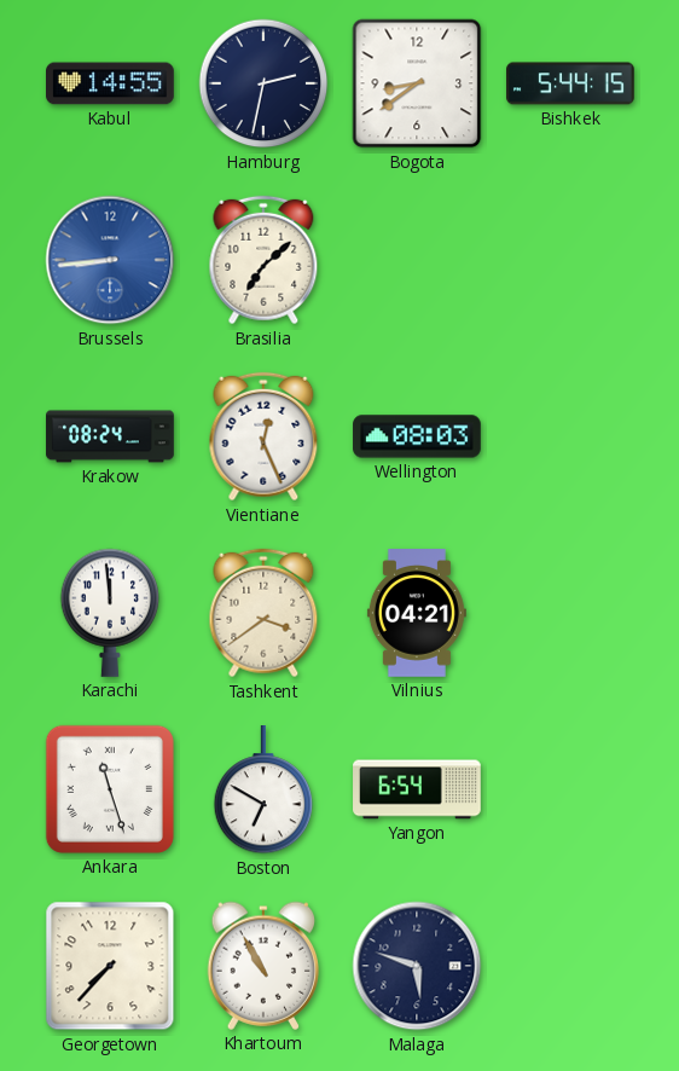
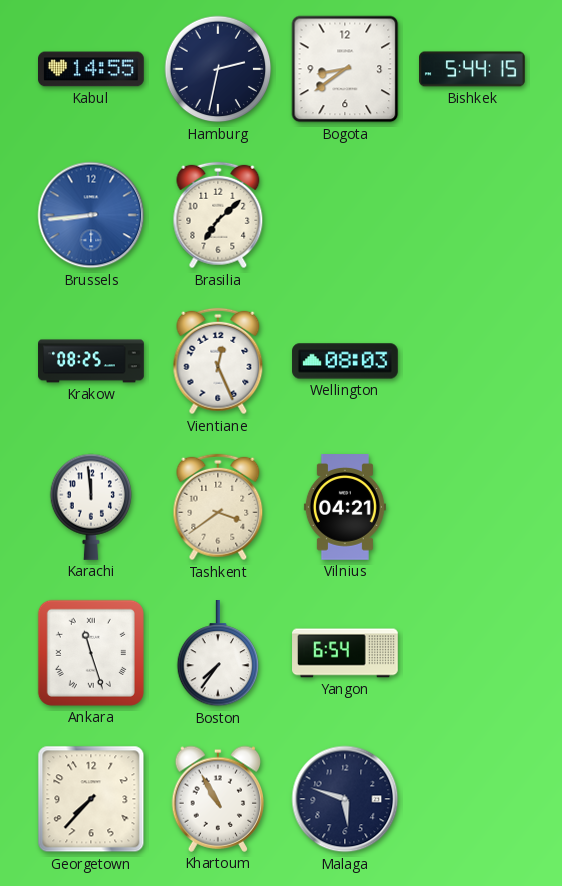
Krakow: 08:24 -> 08:25 (91, 361)
Boston: 6:50 -> 7:36 (218, 654)
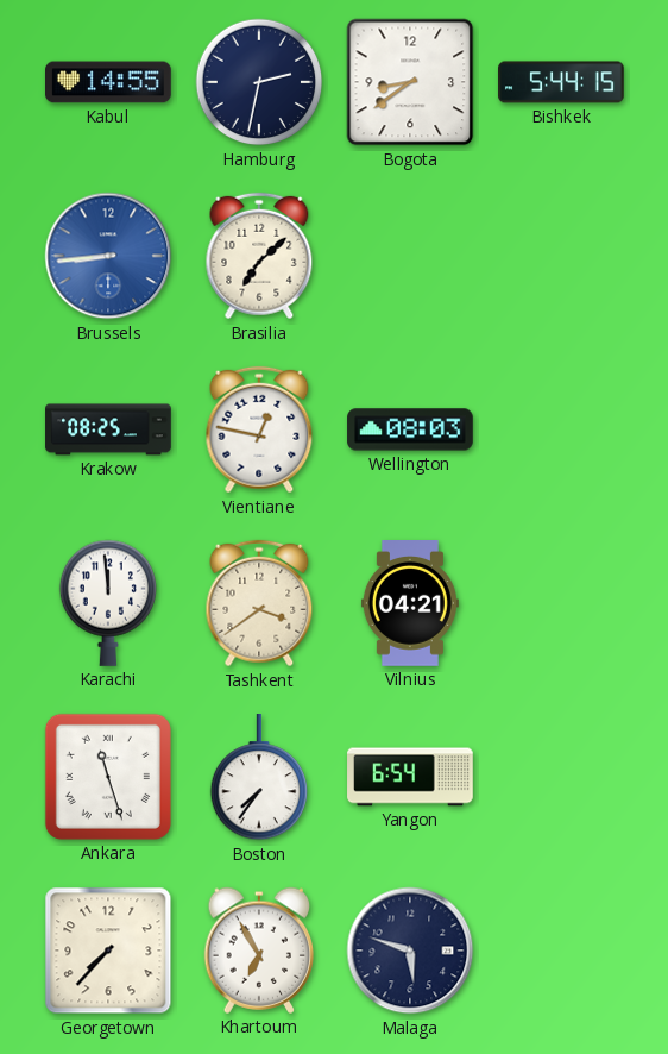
Vientiane: 12:26 -> 12:47 (259, 429)
Khartoum: 10:55 -> 6:55 (259, 951)
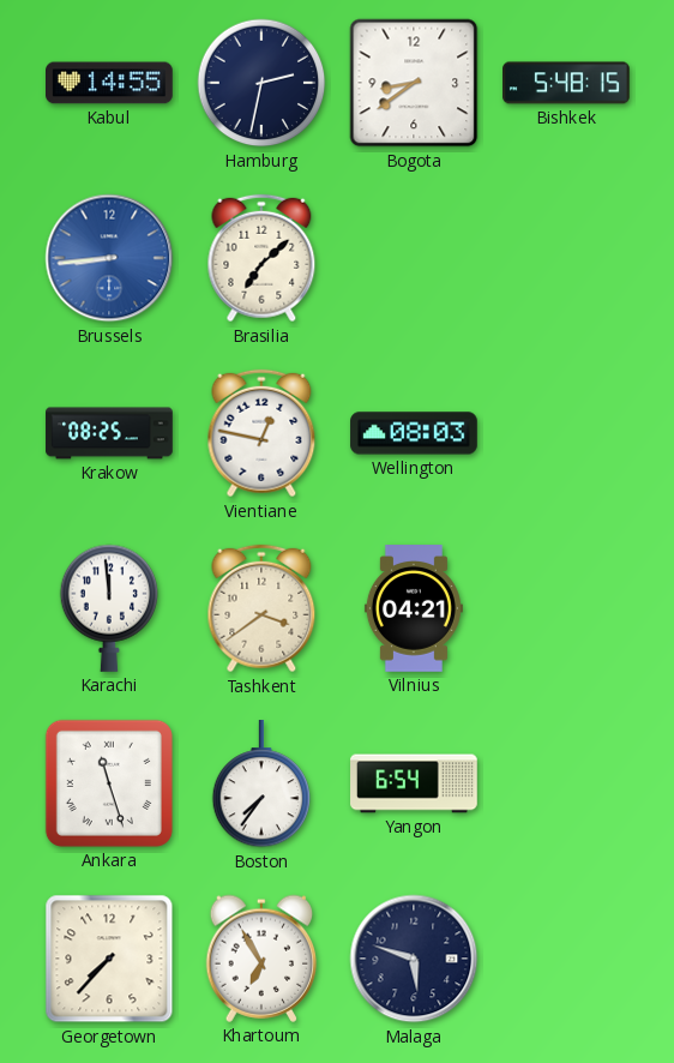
Bishkek: 5:44 -> 5:48 (566, 83)
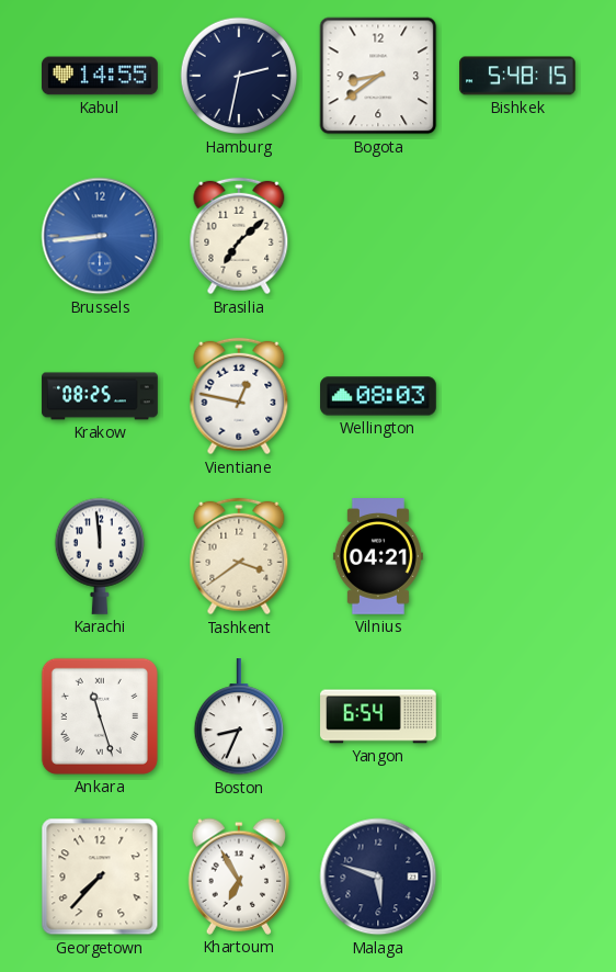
Boston: 7:36 -> 8:34 (239, 717)
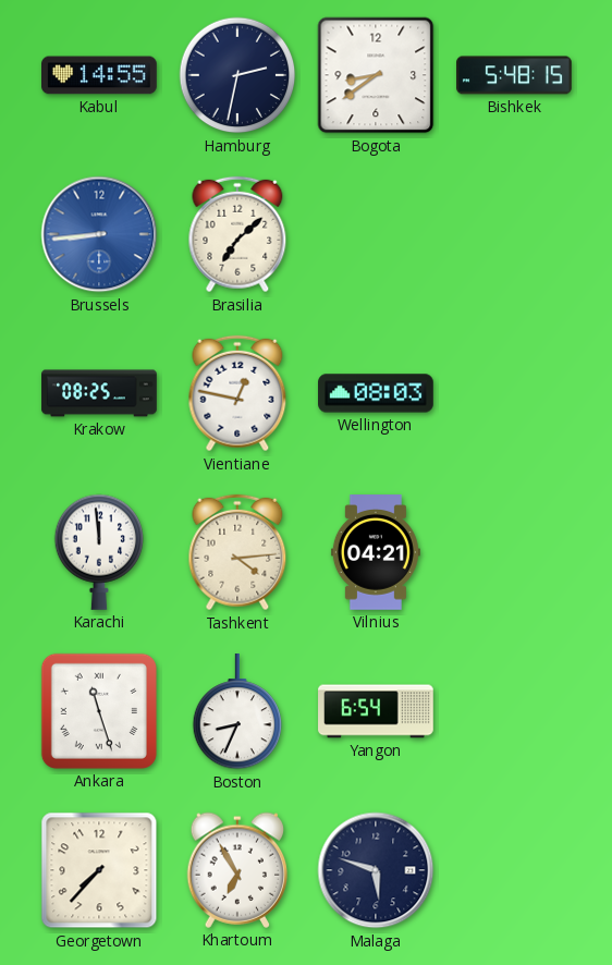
Tashkent: 3:39 -> 4:14 (237, 552)
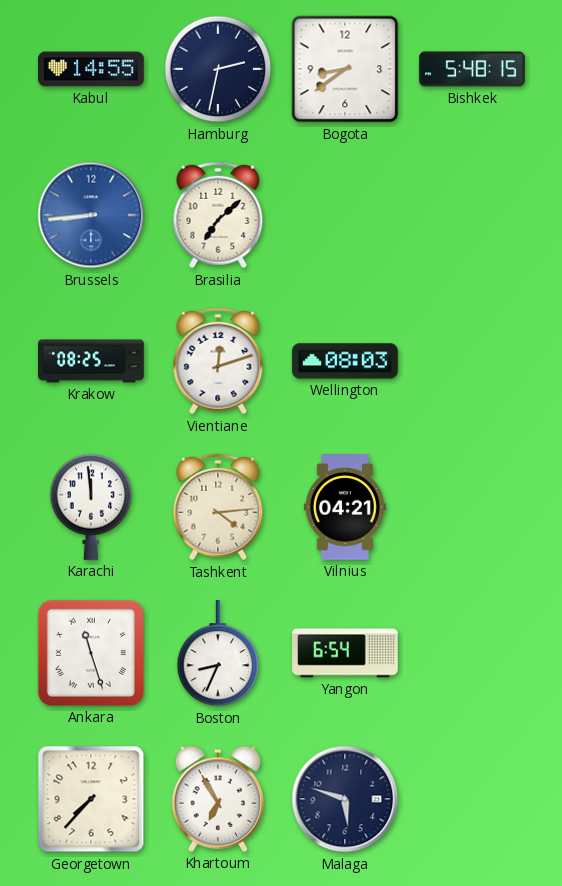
Vientiane: 12:47 -> 12:12 (218, 361)
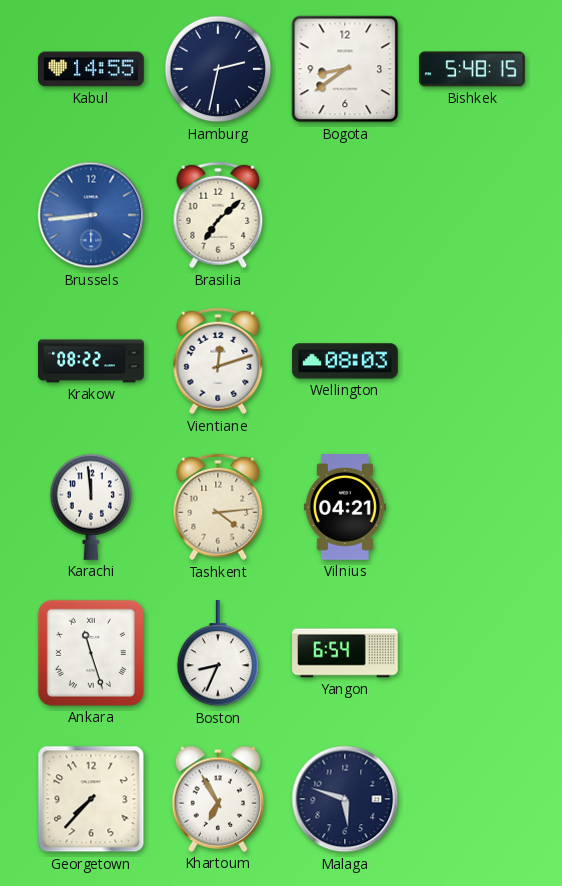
Krakow: 08:25 -> 08:22 (91, 361)
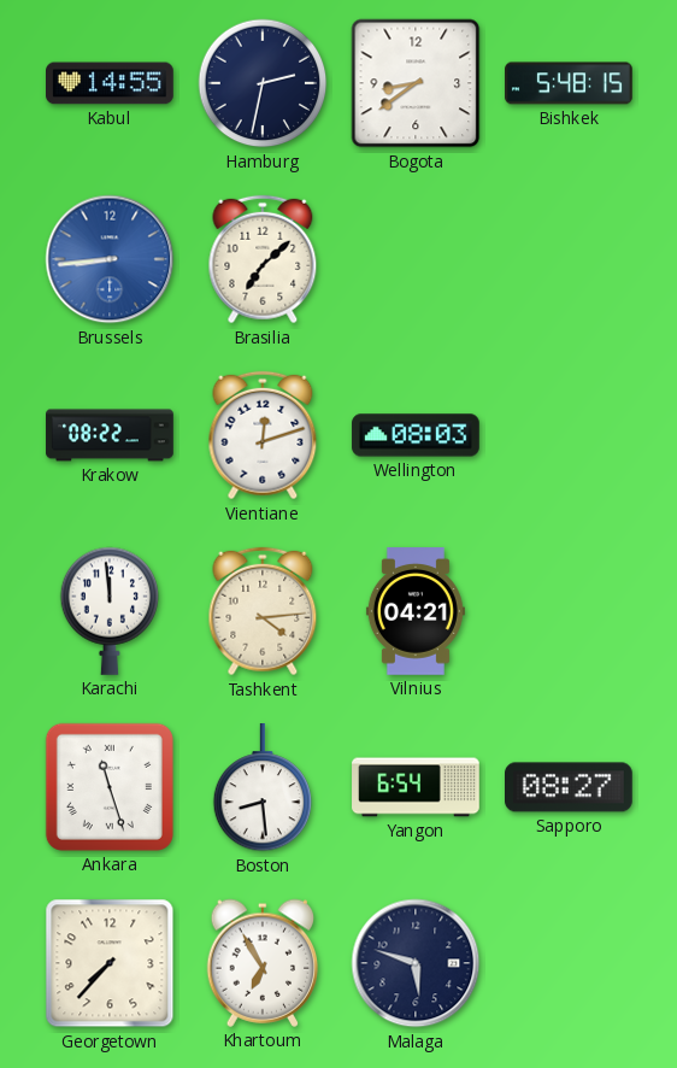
Boston: 8:34 -> 8:29 (263, 788)
Sapporo: none -> 08:27 (570, 787)
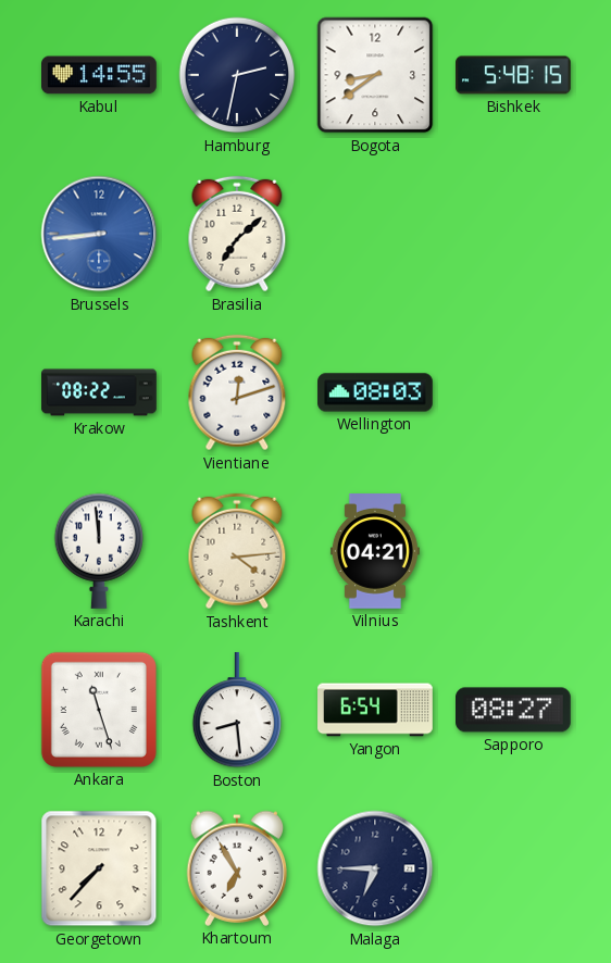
Malaga: 5:48 -> 6:45 (375, 868)
